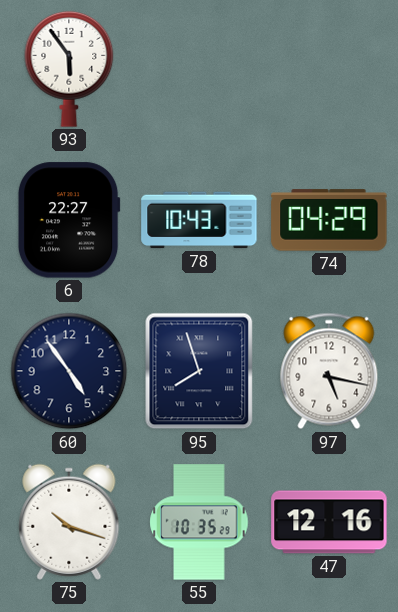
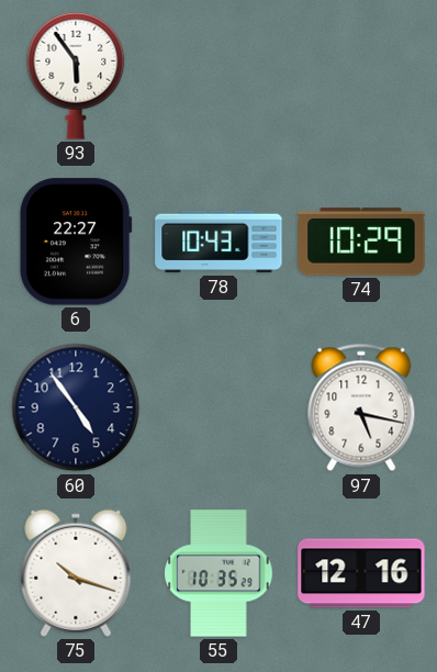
74: 04:29 -> 10:29 (361, 242)
95: 7:57 -> none (199, 371)
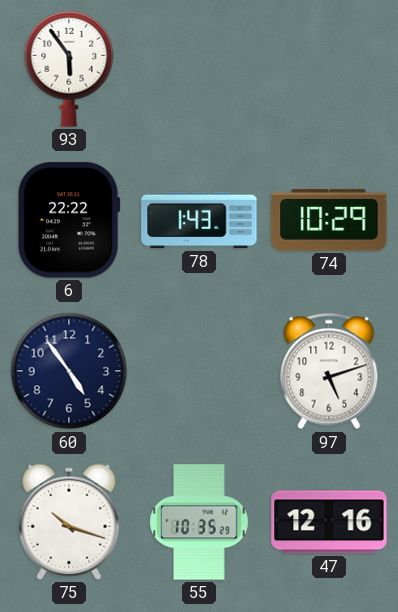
6: 22:27 -> 22:22 (69, 220)
78: 10:43 -> 1:43 (199, 220)
97: 5:17 -> 5:12 (329, 371)
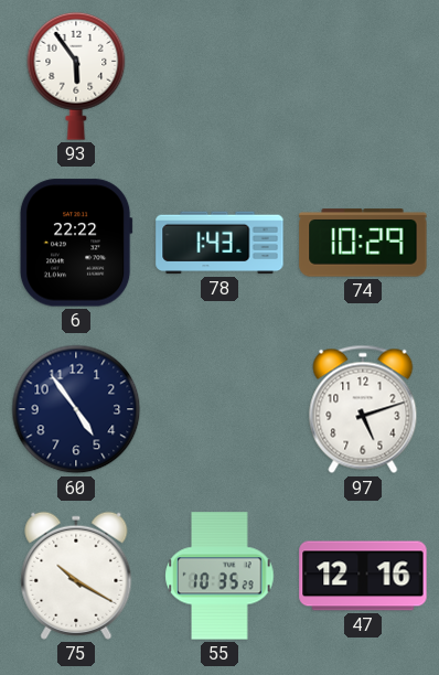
75: 10:18 -> 10:20 (76, 576)
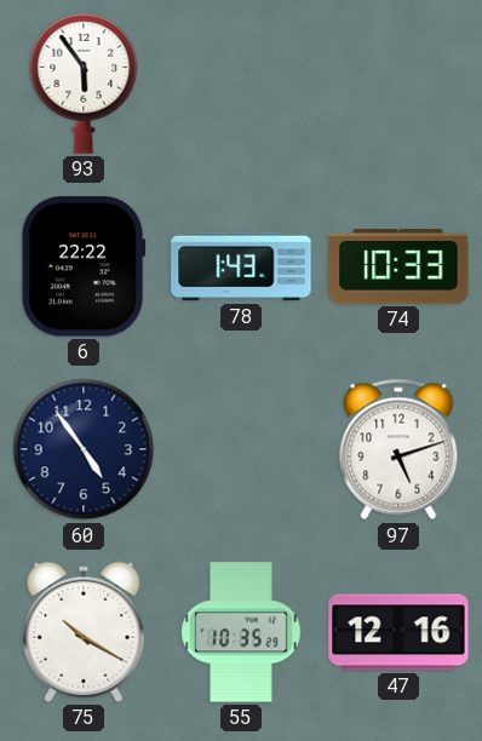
74: 10:29 -> 10:33 (398, 266)
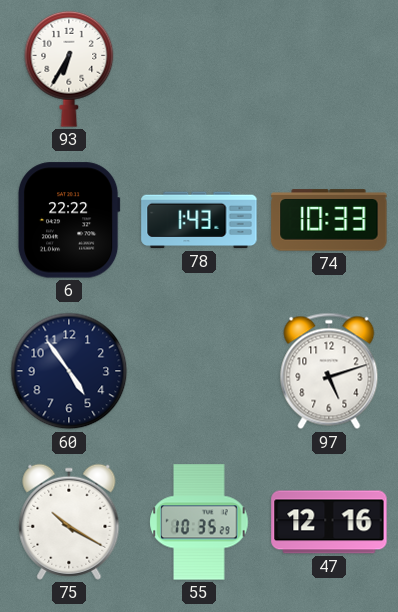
93: 5:54 -> 6:35 (69, 69)
